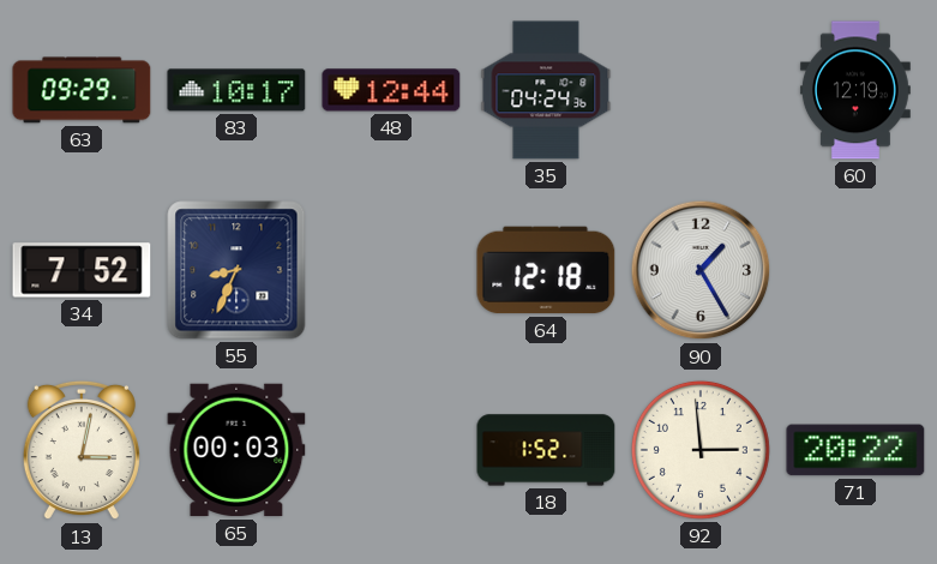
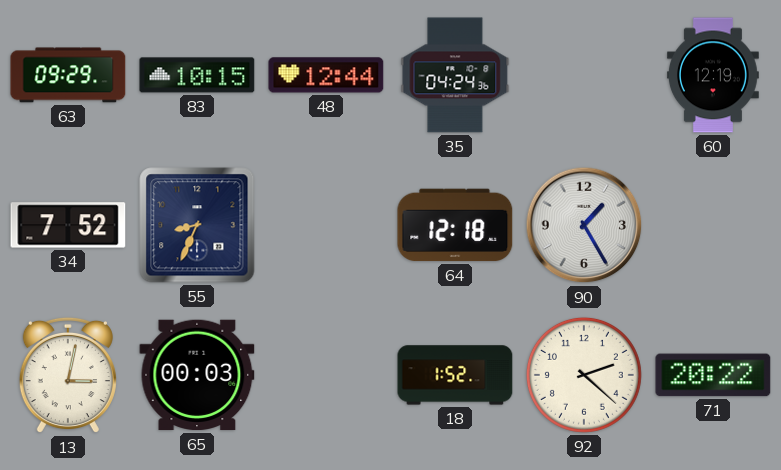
83: 10:17 -> 10:15 (197, 75)
92: 2:59 -> 2:22 (584, 375)
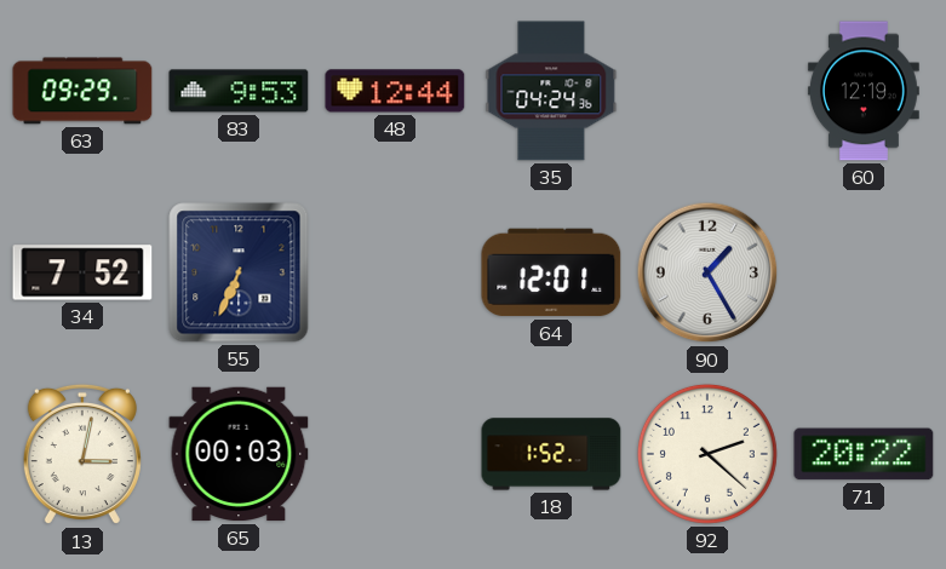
83: 10:15 -> 9:53 (239, 91)
55: 8:34 -> 6:34 (239, 272)
64: 12:18 -> 12:01 (551, 272)
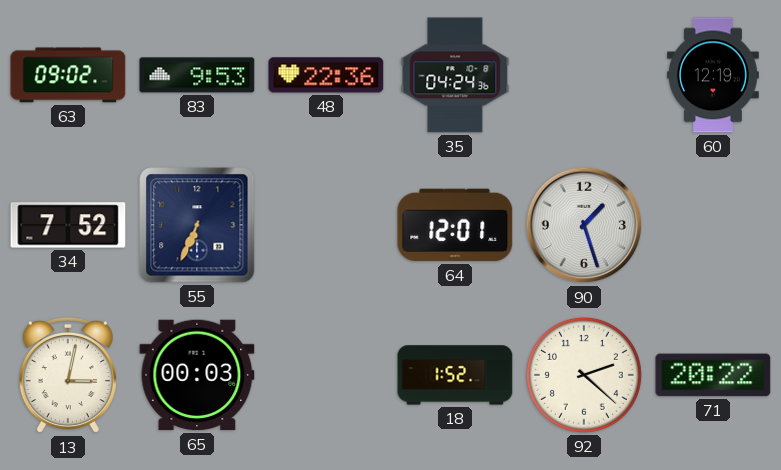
63: 09:29 -> 09:02 (68, 75)
48: 12:44 -> 22:36 (326, 75)
90: 1:25 -> 1:27 (584, 225)
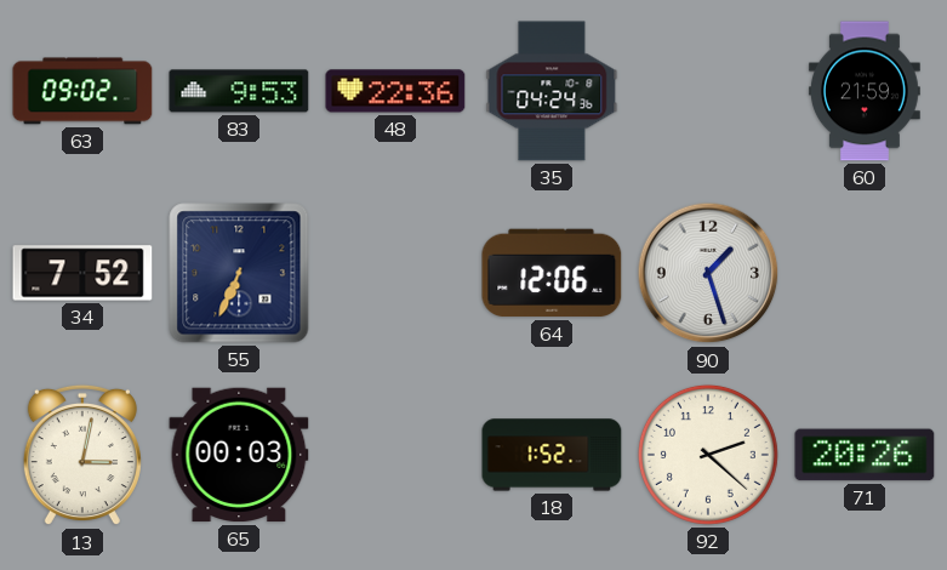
60: 12:19 -> 21:59 (865, 91)
64: 12:01 -> 12:06 (552, 273)
71: 20:22 -> 20:26 (865, 455)
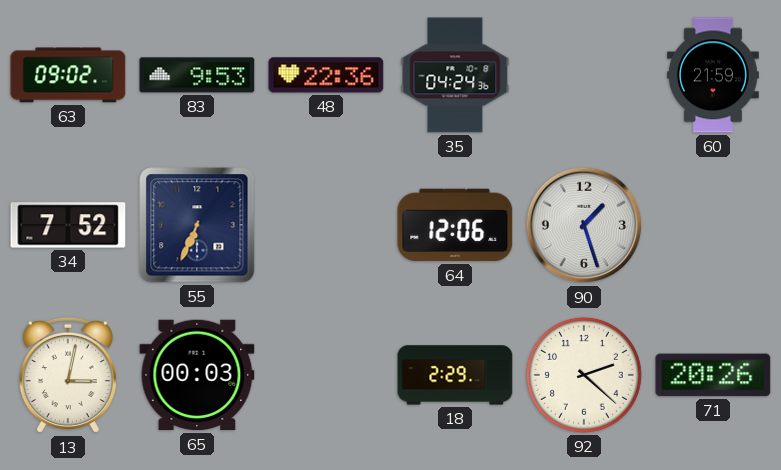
18: 1:52 -> 2:29 (455, 375)
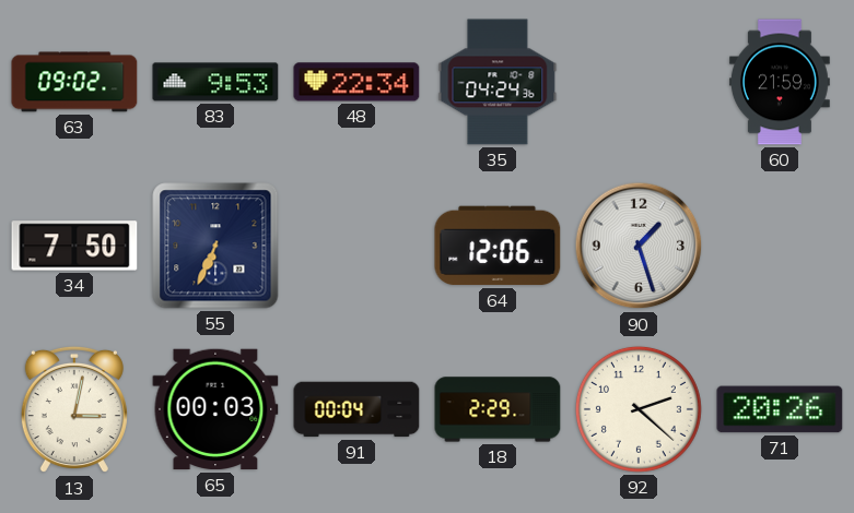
48: 22:36 -> 22:34 (356, 82)
34: 7:52 -> 7:50 (74, 246)
91: none -> 00:04 (356, 409)
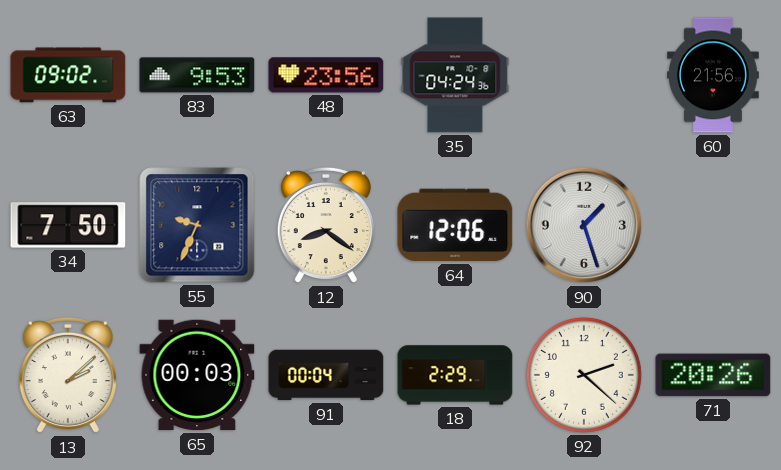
48: 22:34 -> 23:56 (326, 75)
60: 21:59 -> 21:56 (713, 75)
55: 6:34 -> 9:34 (197, 225)
12: none -> 8:21 (326, 225)
13: 3:02 -> 2:08 (68, 375)
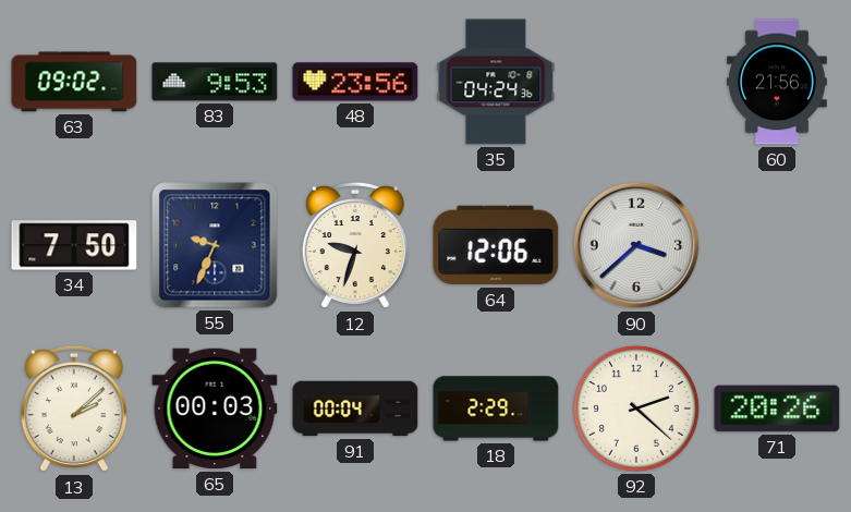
12: 8:21 -> 9:33 (355, 245)
90: 1:27 -> 3:38 (636, 245)
